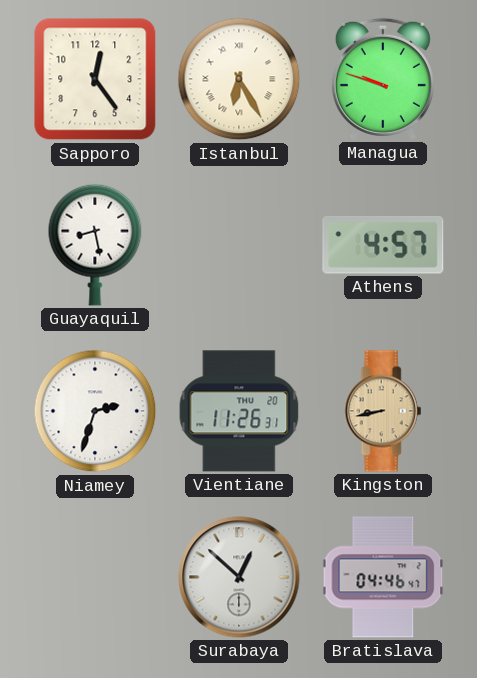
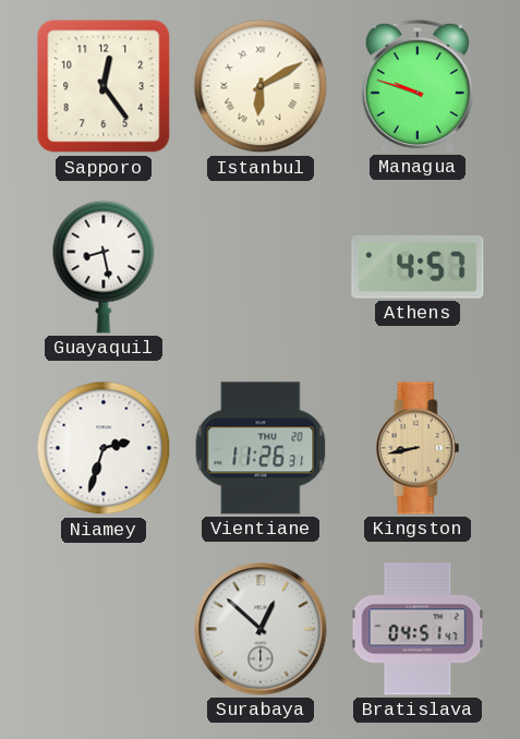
Istanbul: 6:25 -> 6:10 (261, 86)
Bratislava: 04:46 -> 04:51 (418, 629)
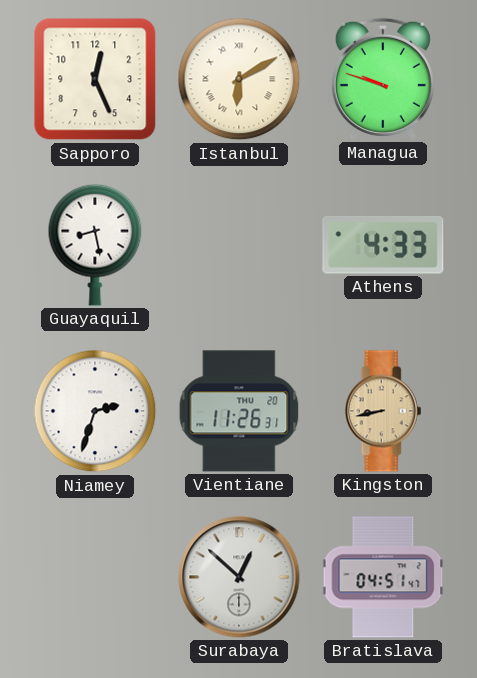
Sapporo: 12:24 -> 12:26 (95, 79)
Athens: 4:57 -> 4:33 (383, 245)
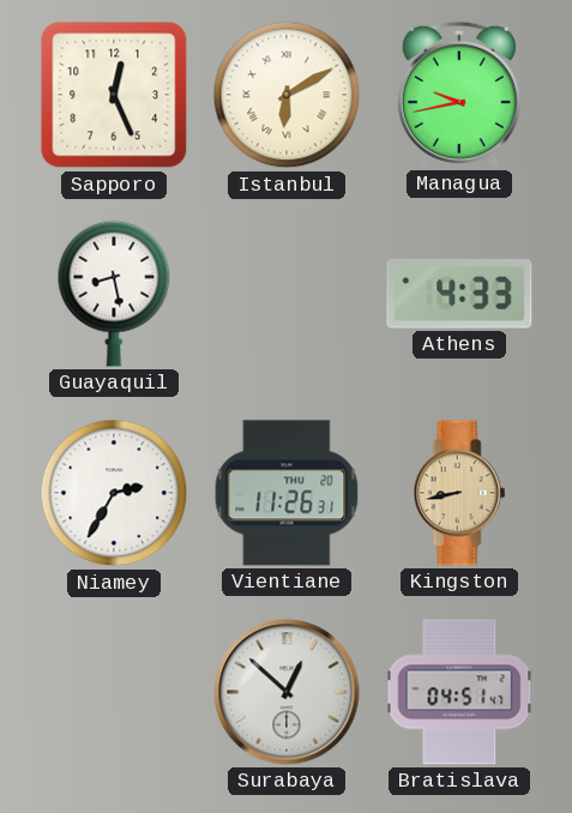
Managua: 9:48 -> 9:43 (459, 95)
Niamey: 2:33 -> 2:35 (114, 493)
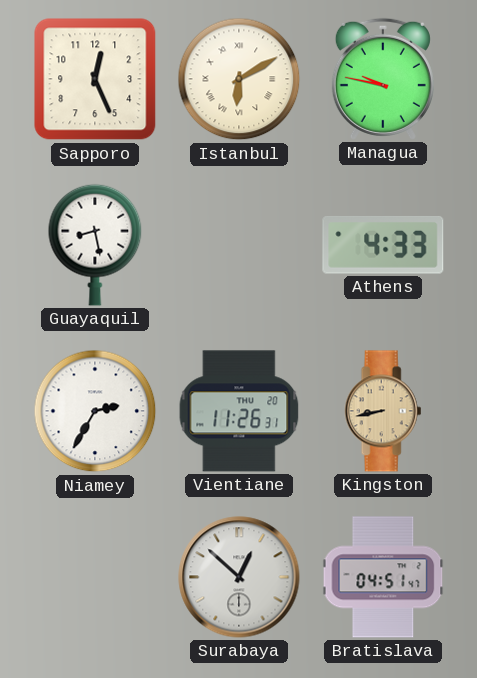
Managua: 9:43 -> 9:47 (383, 79)
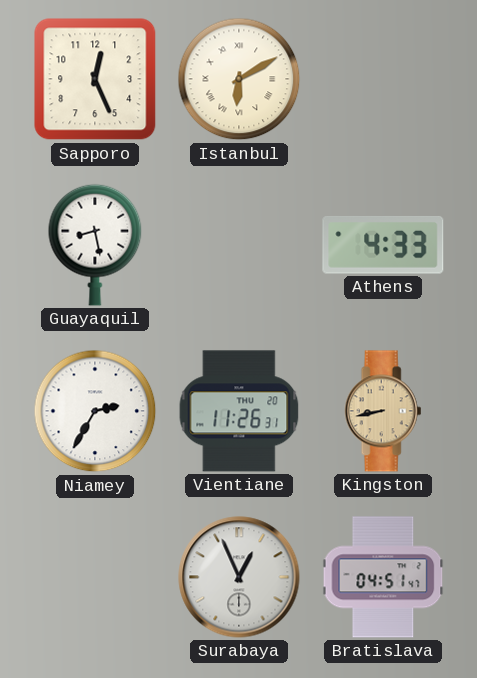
Managua: 9:47 -> none (383, 79)
Surabaya: 12:52 -> 12:56 (239, 577)
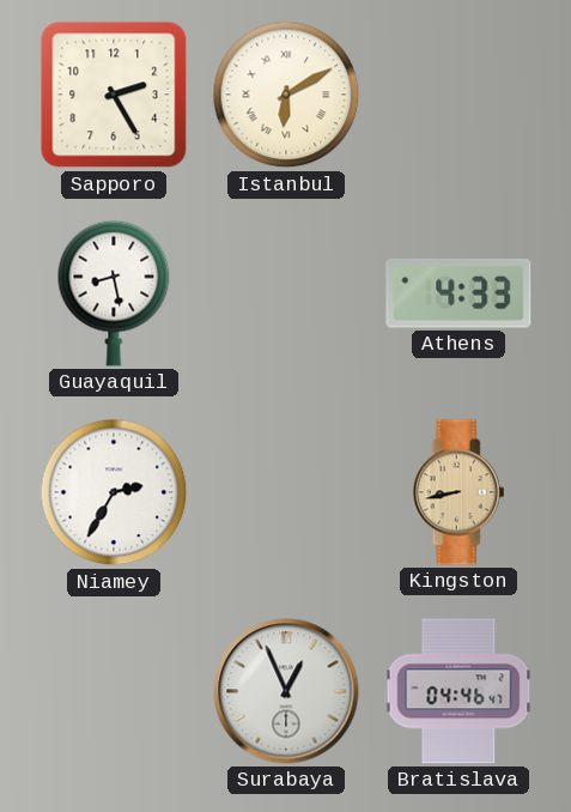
Sapporo: 12:26 -> 2:25 (114, 95)
Vientiane: 11:26 -> none (239, 411)
Bratislava: 04:51 -> 04:46 (458, 691)
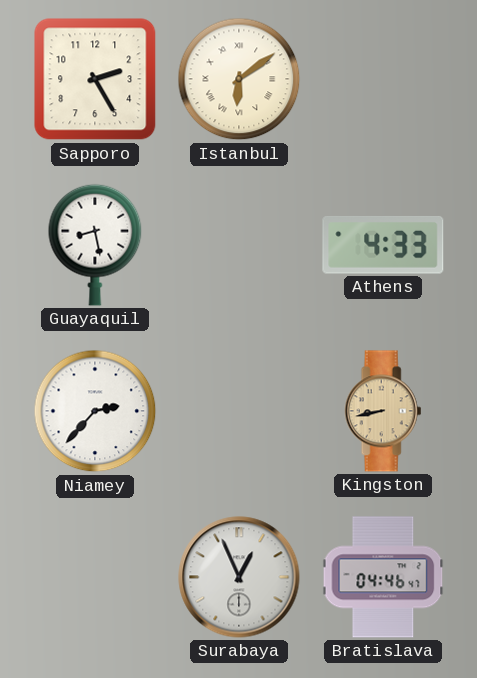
Istanbul: 6:10 -> 6:09 (239, 79)
Niamey: 2:35 -> 2:37 (95, 411)
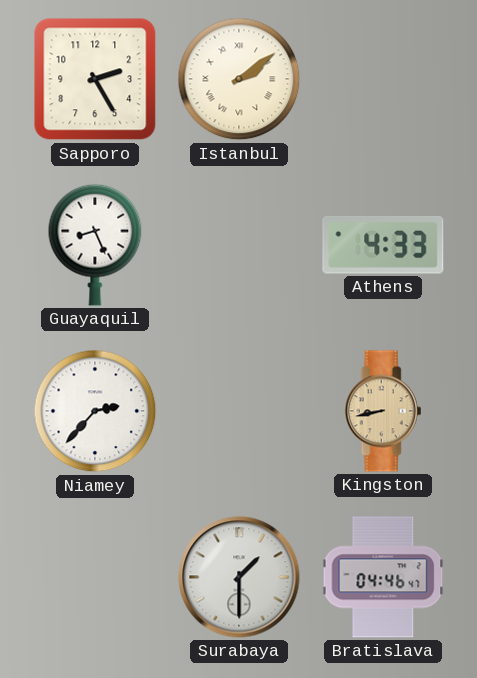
Istanbul: 6:09 -> 2:09 (239, 79)
Guayaquil: 8:28 -> 8:26 (95, 245)
Surabaya: 12:56 -> 1:30 (239, 577)
